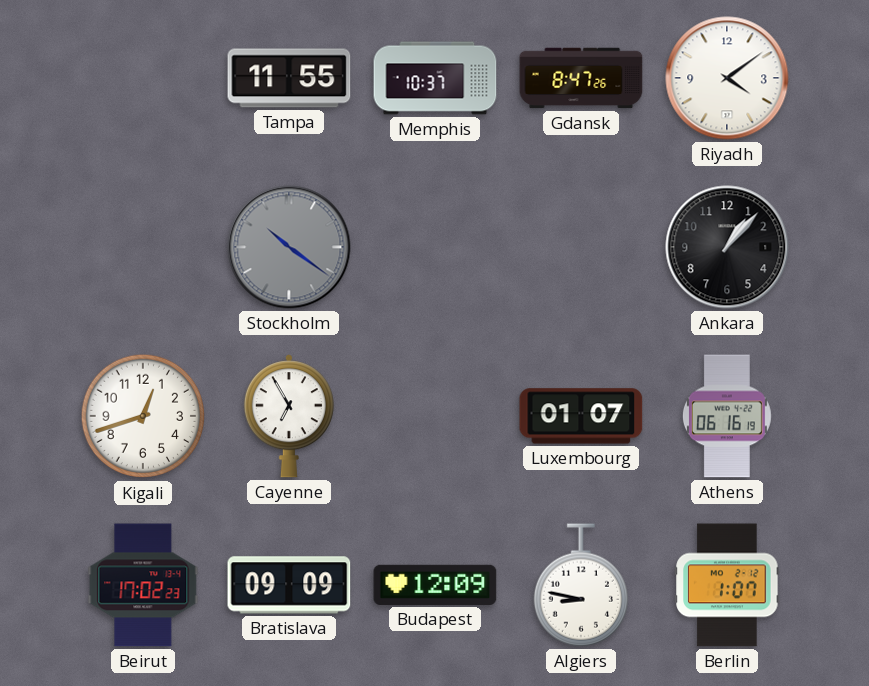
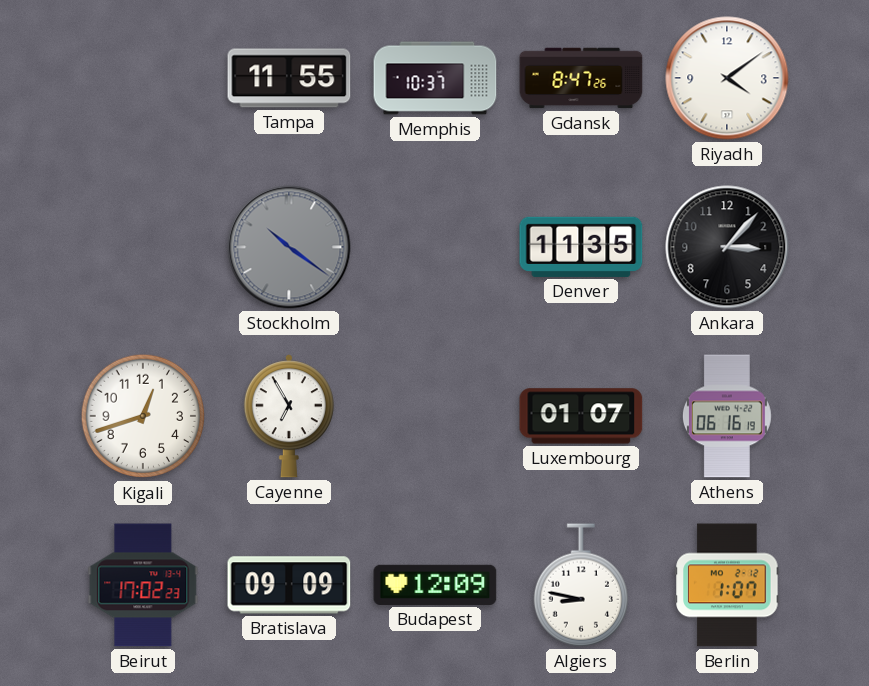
Denver: none -> 11:35 (581, 247)
Ankara: 1:07 -> 3:07 (727, 247)
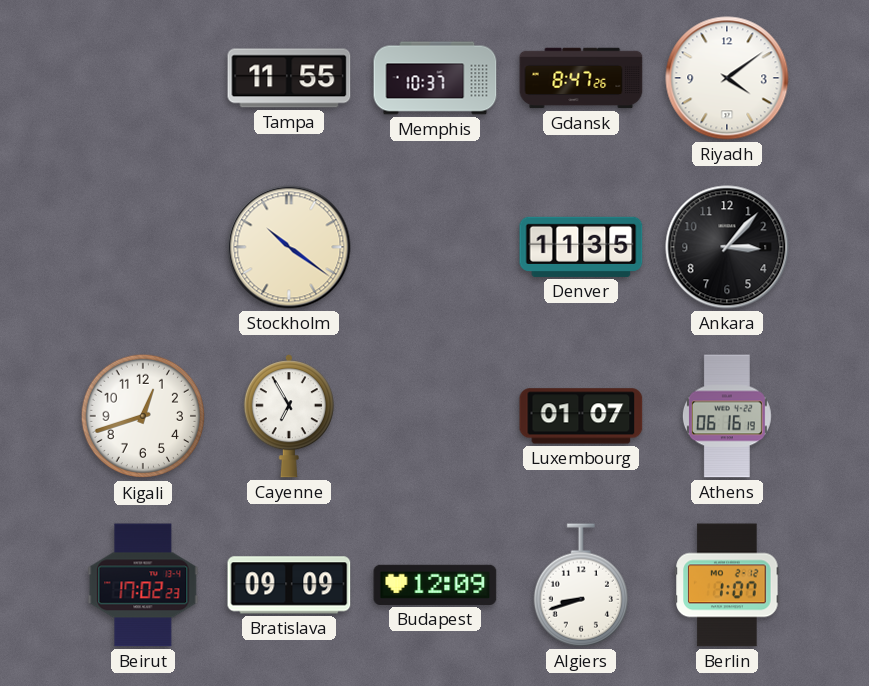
Stockholm dial: grey -> cream (289, 247)
Algiers: 8:47 -> 8:42 (581, 585)
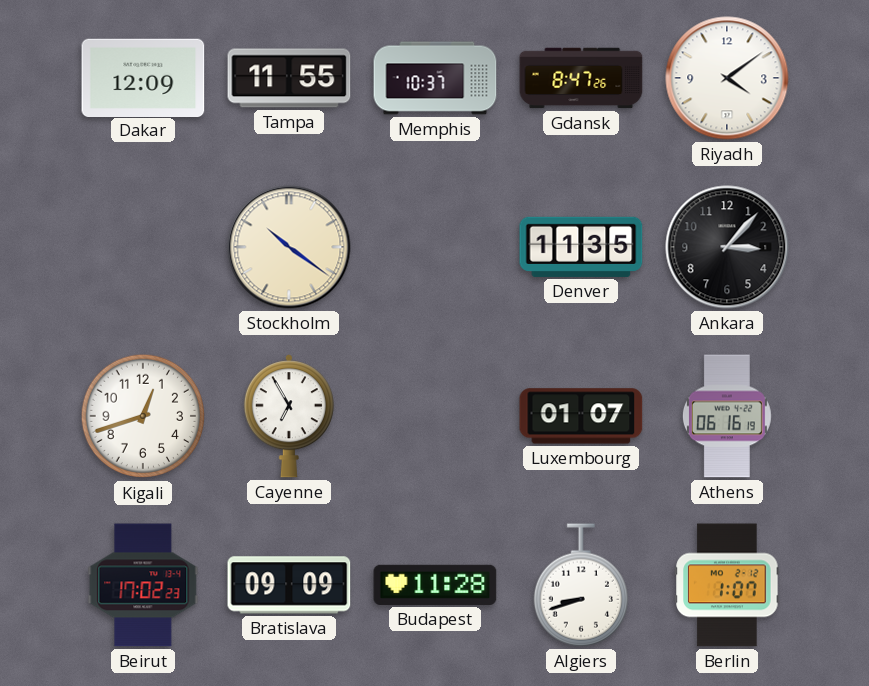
Dakar: none -> 12:09 (143, 77)
Budapest: 12:09 -> 11:28 (435, 585)
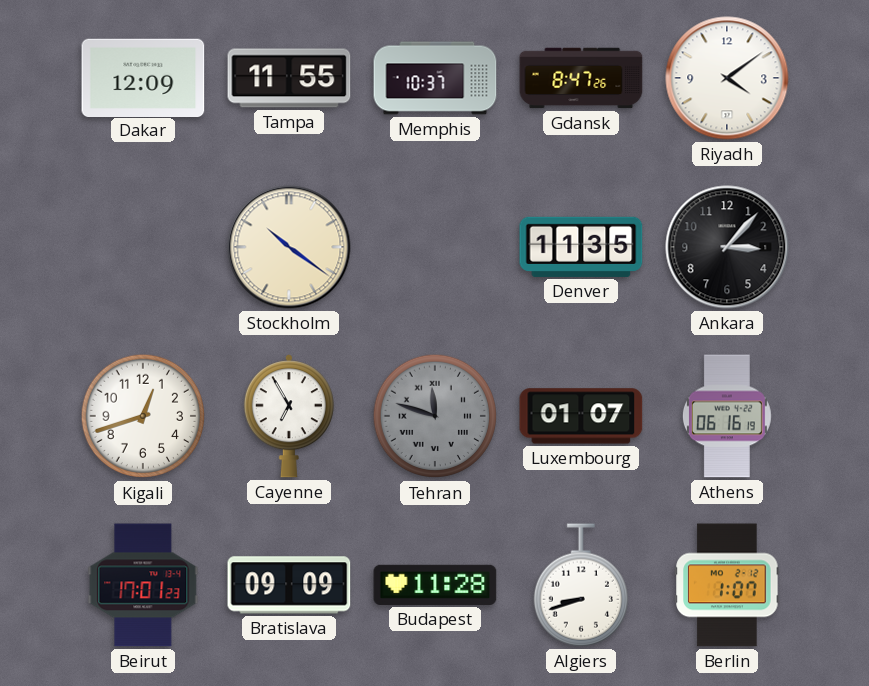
Tehran: none -> 11:48 (435, 416)
Beirut: 17:02 -> 17:01 (143, 585)
